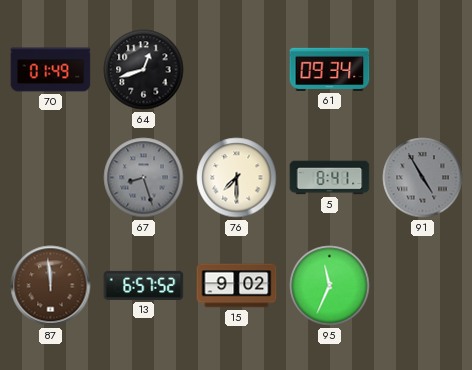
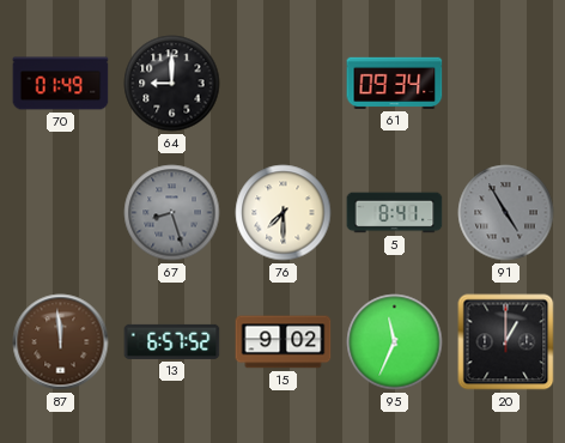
64: 12:42 -> 9:00 (172, 84)
20: none -> 1:00 (506, 342)
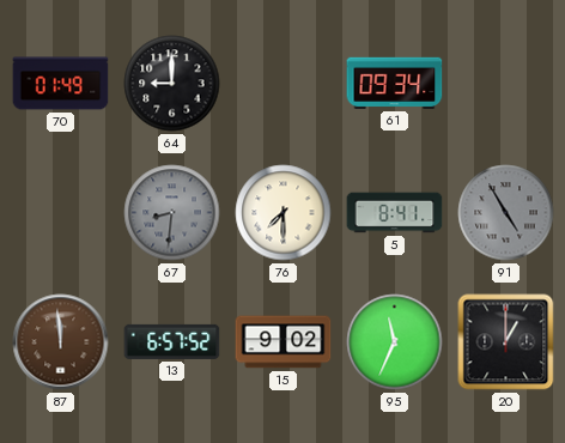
67: 8:27 -> 8:31 (172, 213)
